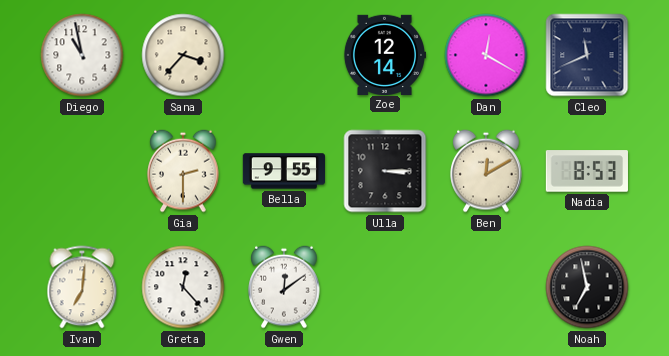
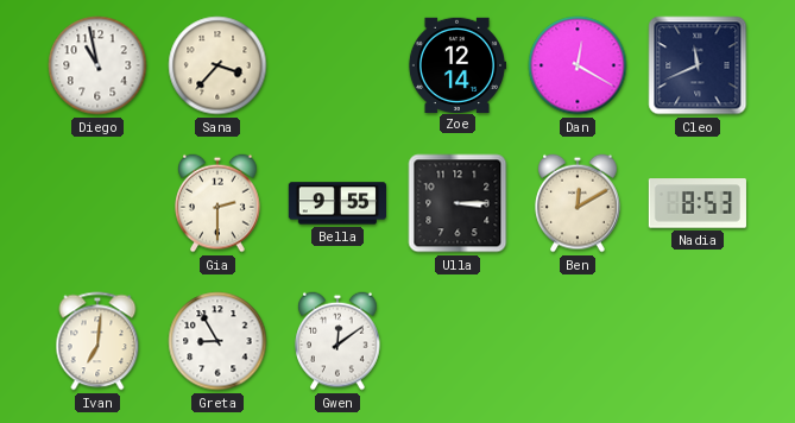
Greta: 12:23 -> 8:55 (217, 341)
Noah: 6:58 -> none (587, 287)
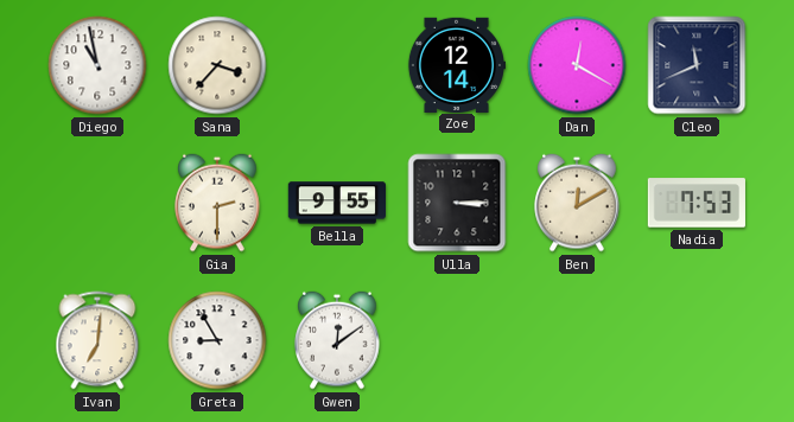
Nadia: 8:53 -> 7:53 (697, 203)
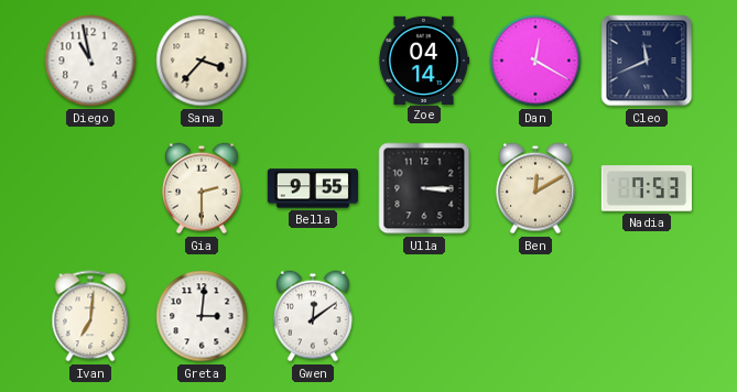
Zoe: 12:14 -> 04:14 (423, 59)
Greta: 8:55 -> 3:01 (202, 316)
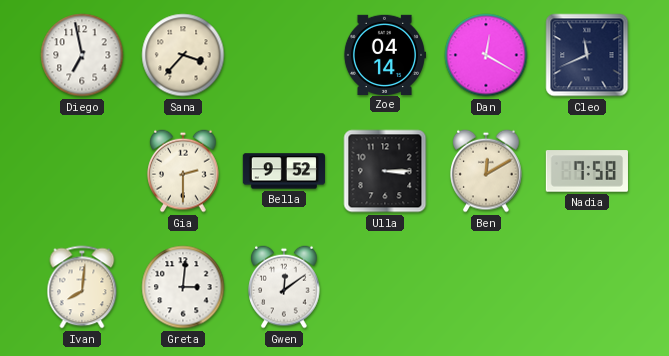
Diego: 10:58 -> 6:58 (82, 55)
Bella: 9:55 -> 9:52 (283, 171)
Nadia: 7:53 -> 7:58 (587, 171)
Ivan: 7:01 -> 8:01 (82, 287)
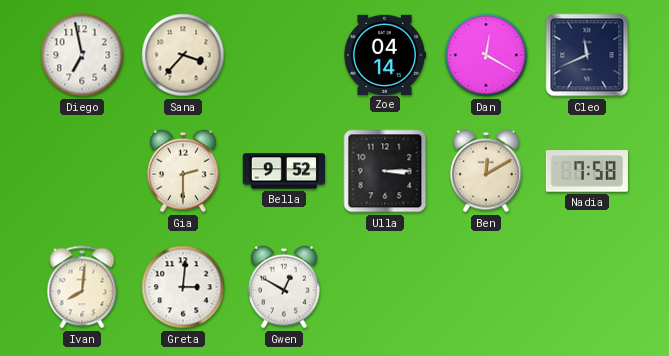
Gwen: 12:09 -> 12:50 (284, 287)
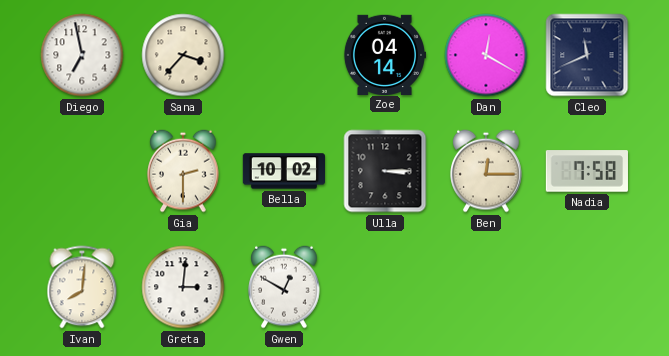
Bella: 9:52 -> 10:02 (283, 171)
Ben: 12:10 -> 12:15 (486, 171)
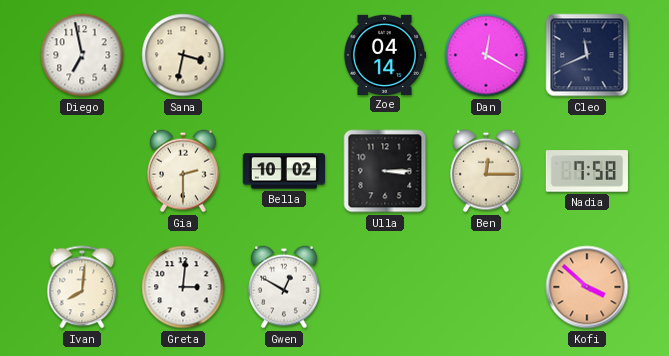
Sana: 3:37 -> 3:32 (183, 55)
Kofi: none -> 3:52 (587, 287)
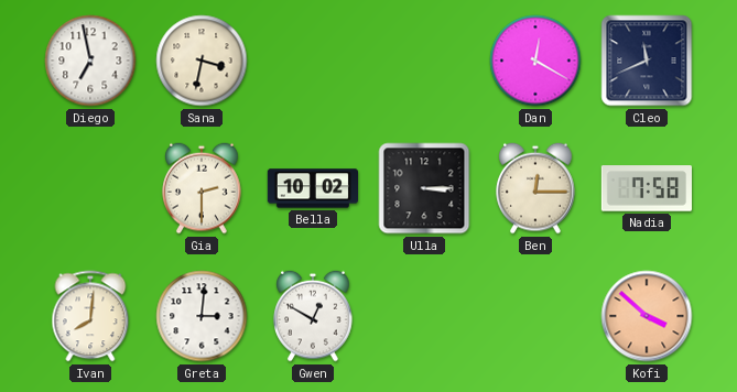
Zoe: 04:14 -> none (384, 54)
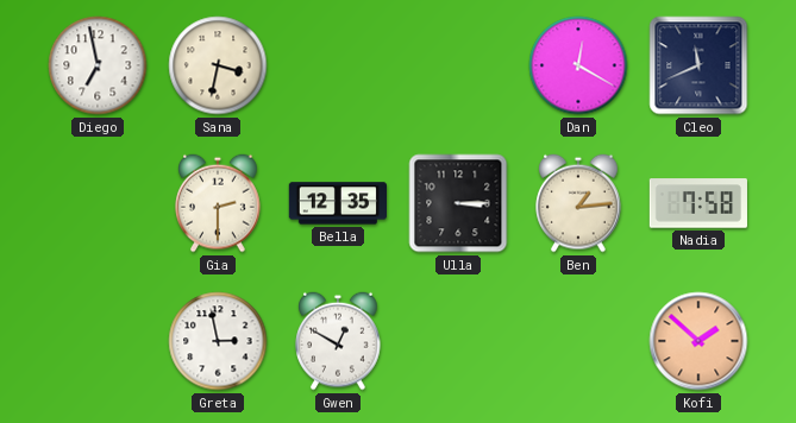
Bella: 10:02 -> 12:35 (337, 203)
Ben: 12:15 -> 1:14 (578, 203)
Ivan: 8:01 -> none (90, 316)
Greta: 3:01 -> 2:58 (218, 341)
Kofi: 3:52 -> 1:52 (698, 341)
